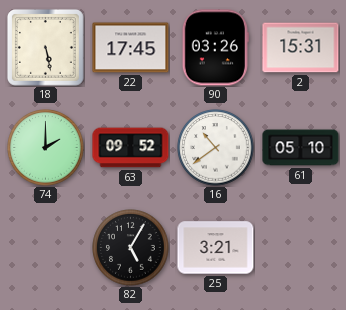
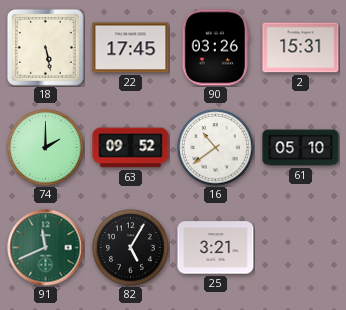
91: none -> 11:41 (46, 248)
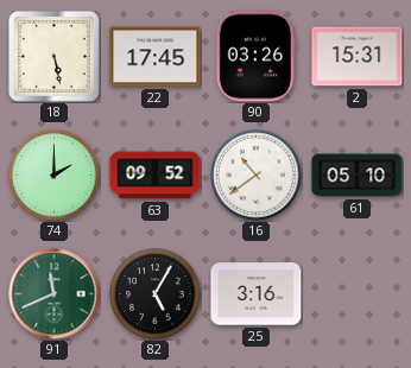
25: 3:21 -> 3:16 (257, 294)
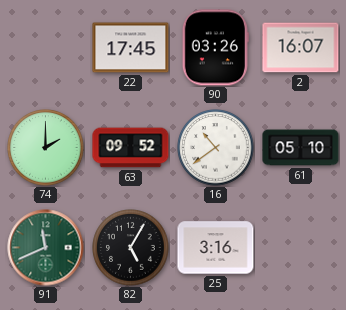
18: 5:28 -> none (55, 57)
2: 15:31 -> 16:07 (301, 48)
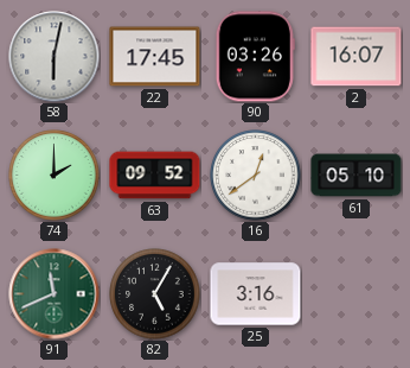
58: none -> 6:02 (55, 57)
16: 10:39 -> 12:39 (256, 176)
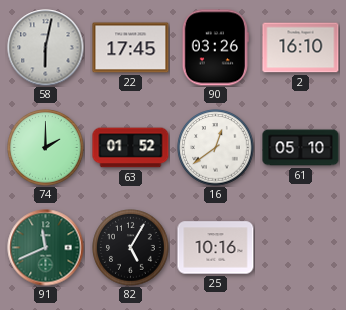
2: 16:07 -> 16:10 (301, 48)
63: 09:52 -> 01:52 (131, 148)
25: 3:16 -> 10:16 (216, 248)
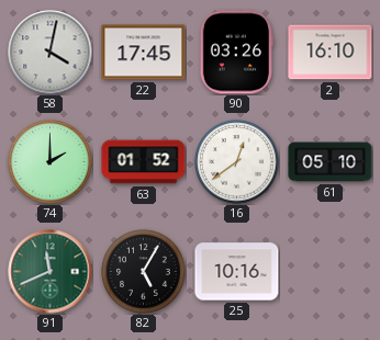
58: 6:02 -> 4:02 (51, 53)
